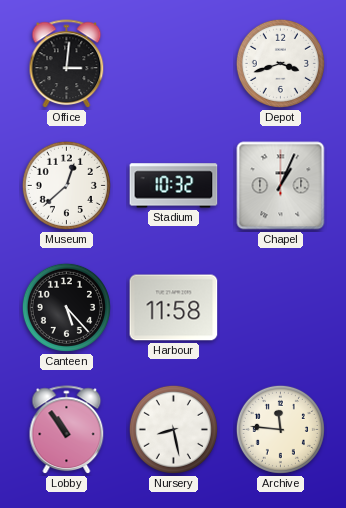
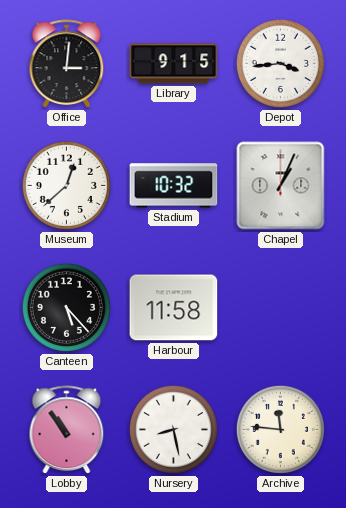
Library: none -> 9:15 (174, 64)
Depot: 3:42 -> 3:44 (280, 63)
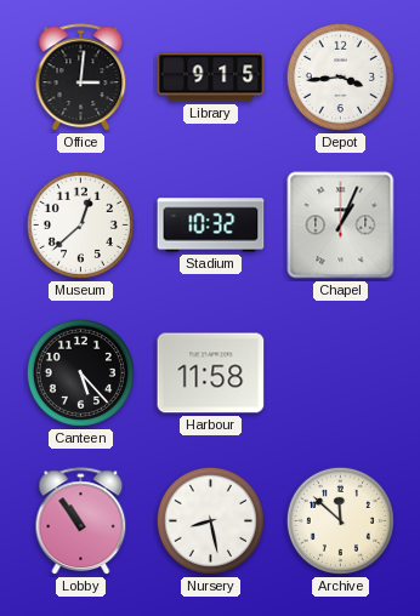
Archive: 11:46 -> 11:52 (340, 520)
